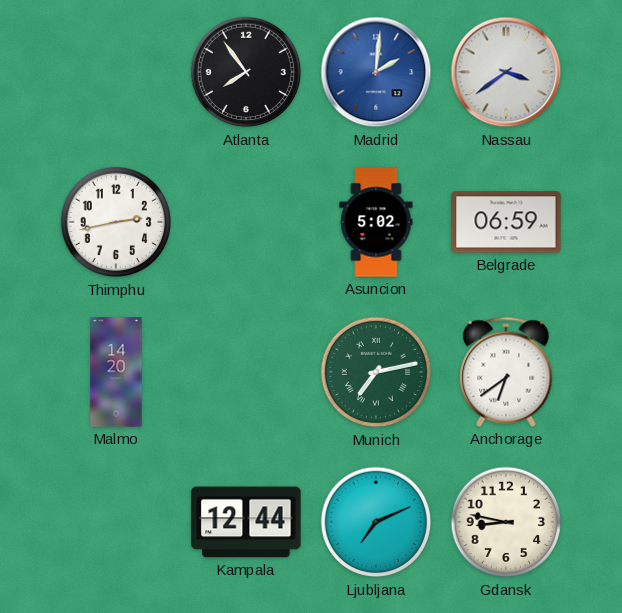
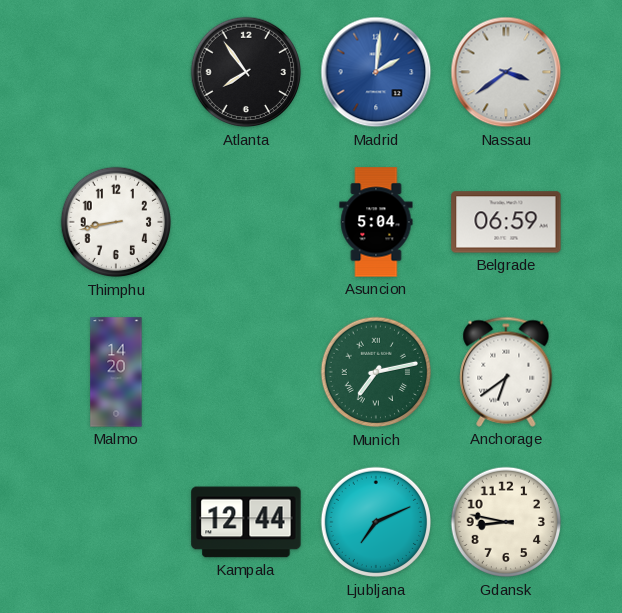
Thimphu: 2:43 -> 8:43 (116, 222)
Asuncion: 5:02 -> 5:04 (376, 222)
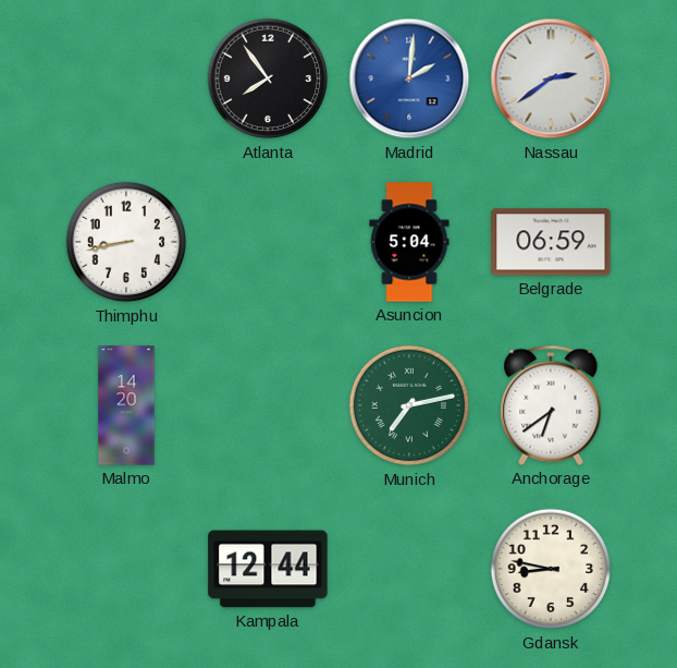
Nassau: 3:39 -> 2:39 (551, 78)
Ljubljana: 7:11 -> none (376, 522)
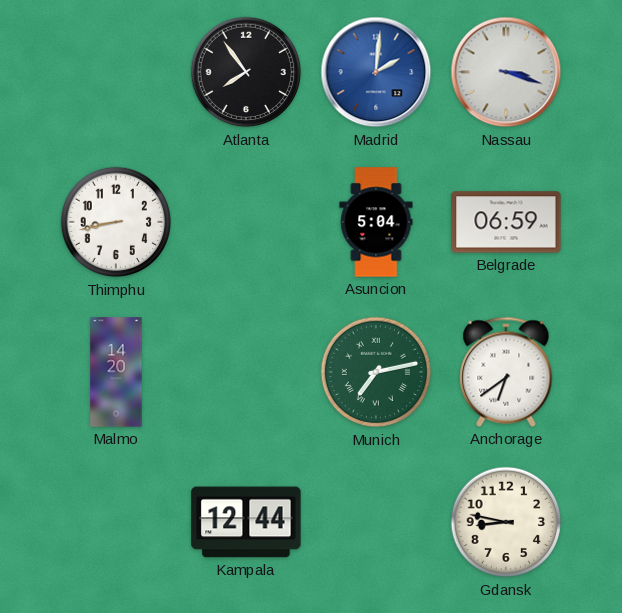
Nassau: 2:39 -> 3:18 (506, 72)
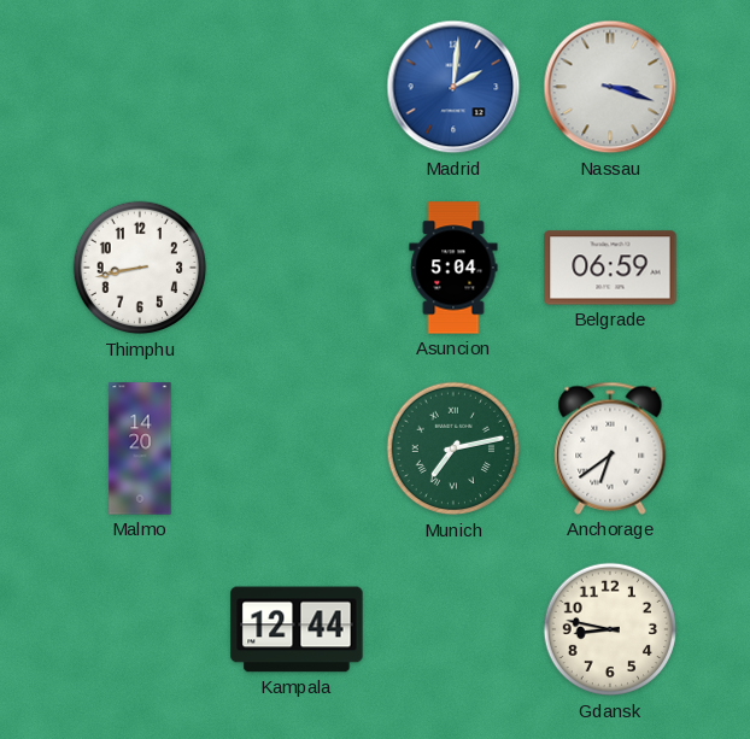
Atlanta: 7:54 -> none (246, 72)
